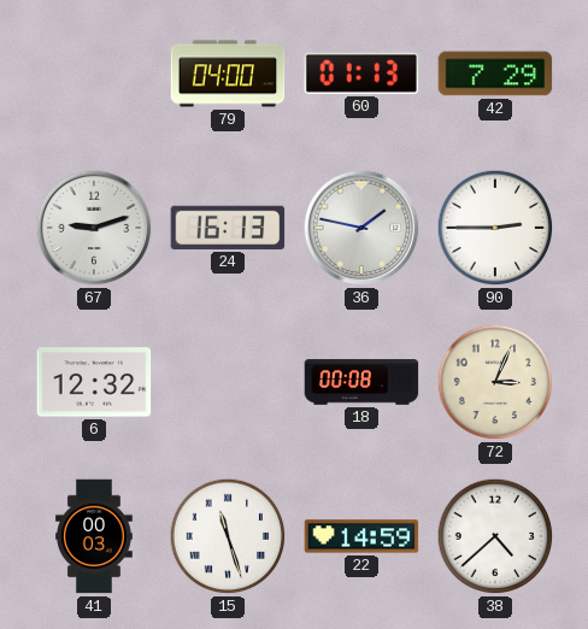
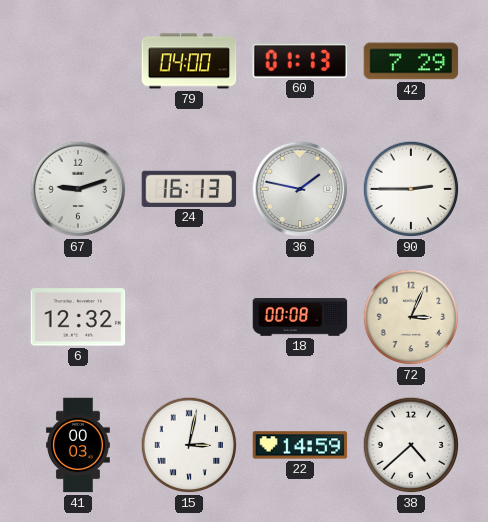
15: 11:27 -> 3:02 (189, 445)
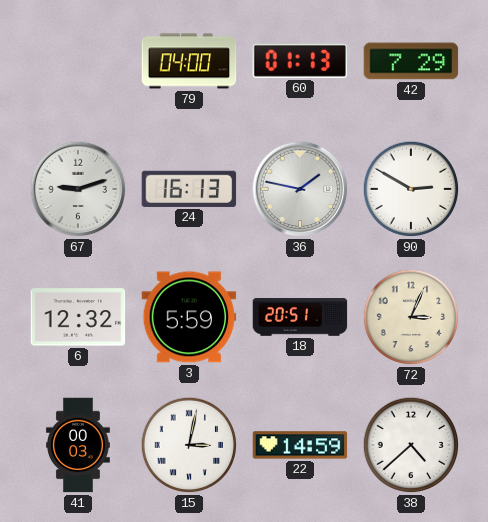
90: 2:45 -> 2:50 (411, 189)
3: none -> 5:59 (189, 317)
18: 00:08 -> 20:51 (300, 317)
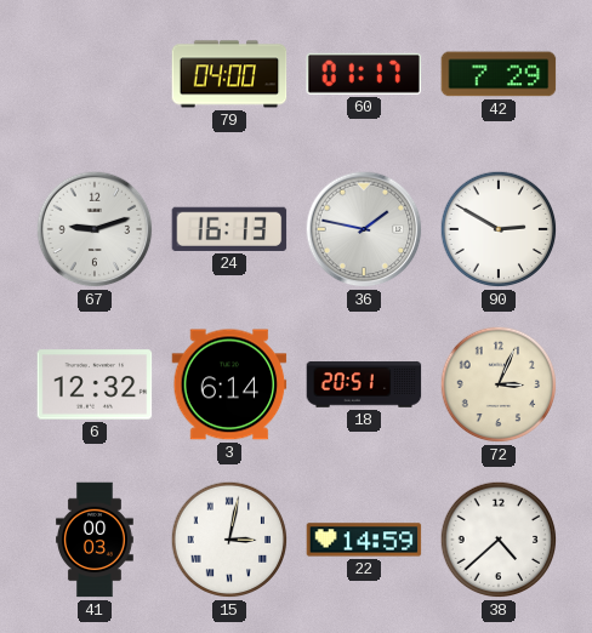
60: 01:13 -> 01:17 (364, 74)
3: 5:59 -> 6:14 (229, 384)
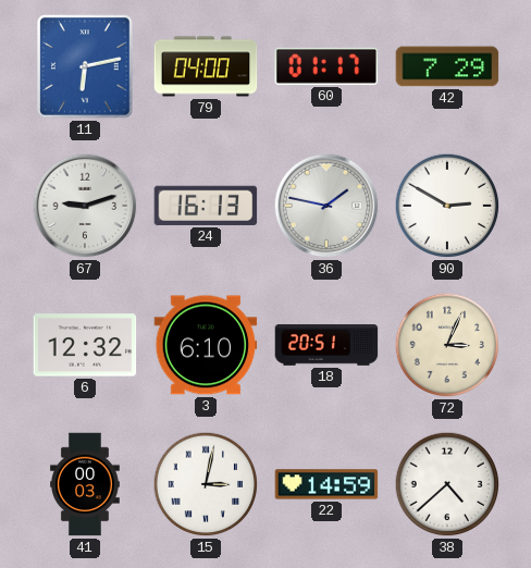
11: none -> 6:13 (85, 66)
3: 6:14 -> 6:10 (206, 345)
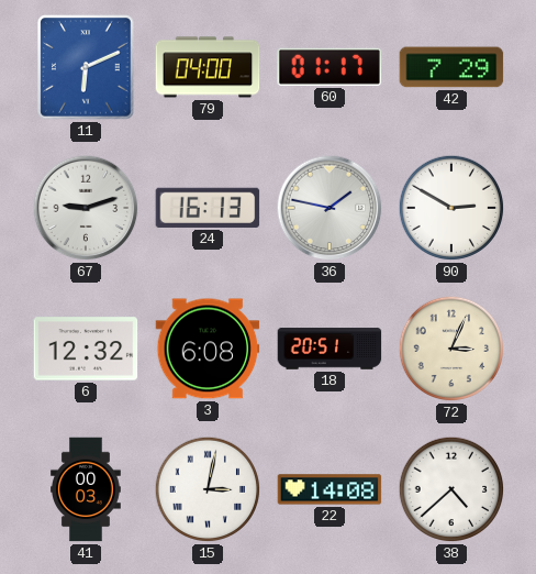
11: 6:13 -> 6:11 (86, 67)
3: 6:10 -> 6:08 (208, 349)
22: 14:59 -> 14:08 (330, 489)
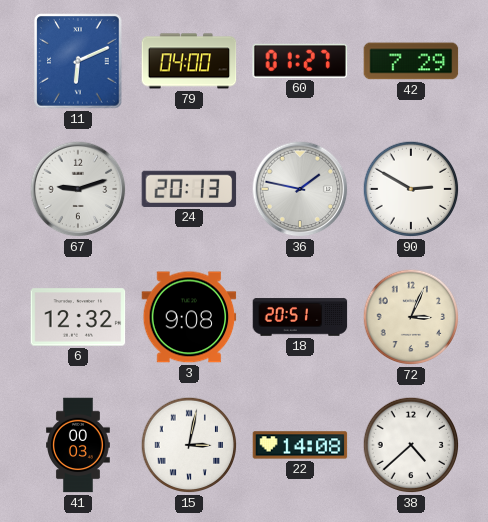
60: 01:17 -> 01:27 (300, 61)
24: 16:13 -> 20:13 (189, 189)
3: 6:08 -> 9:08 (189, 317)
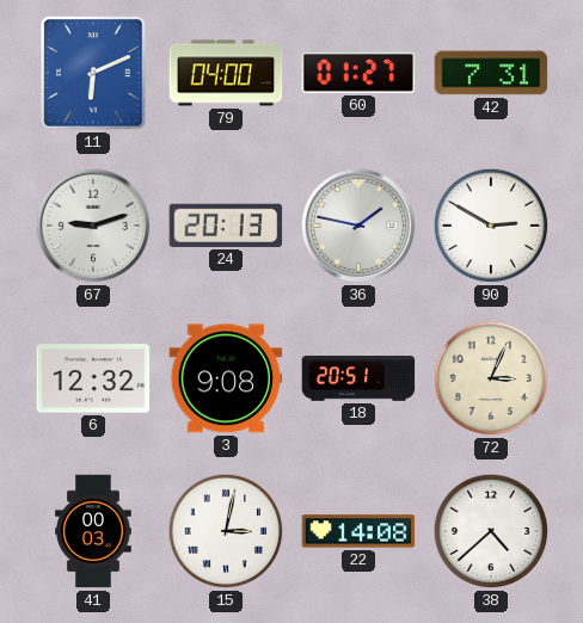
42: 7:29 -> 7:31 (491, 73)
